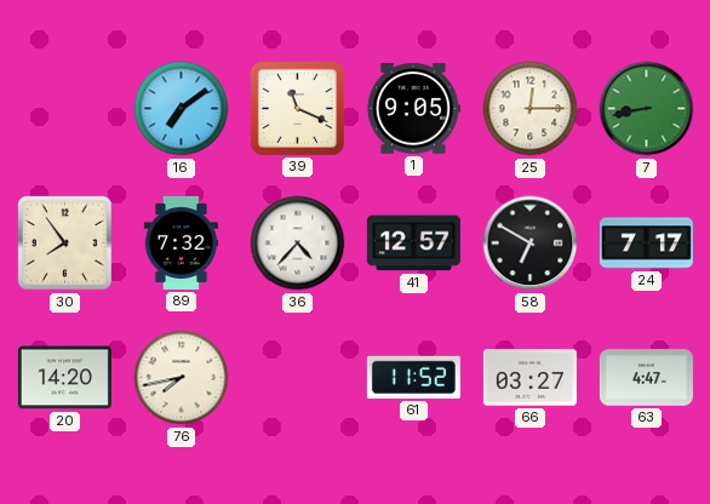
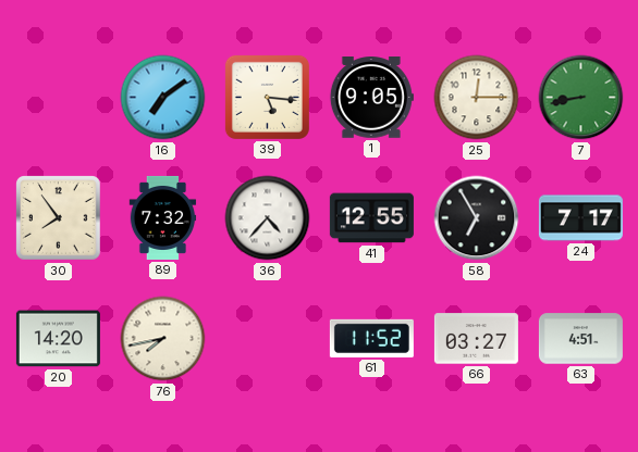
39: 11:19 -> 5:16 (267, 97)
41: 12:57 -> 12:55 (371, 218)
58: 6:50 -> 6:55 (477, 218)
63: 4:47 -> 4:51 (580, 339)
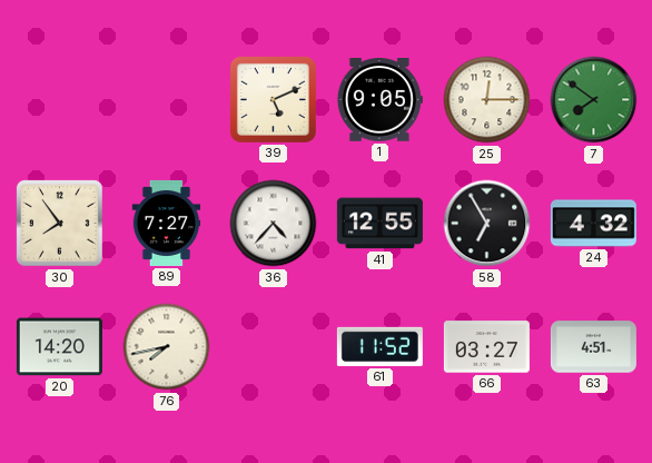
16: 7:09 -> none (163, 98)
39: 5:16 -> 5:11 (273, 99)
7: 8:43 -> 7:51 (594, 100)
89: 7:32 -> 7:27 (167, 223)
24: 7:17 -> 4:32 (593, 224)
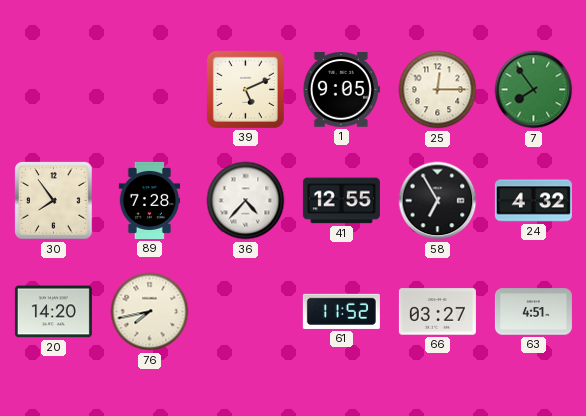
7: 7:51 -> 7:54 (534, 90)
89: 7:27 -> 7:28 (150, 200)
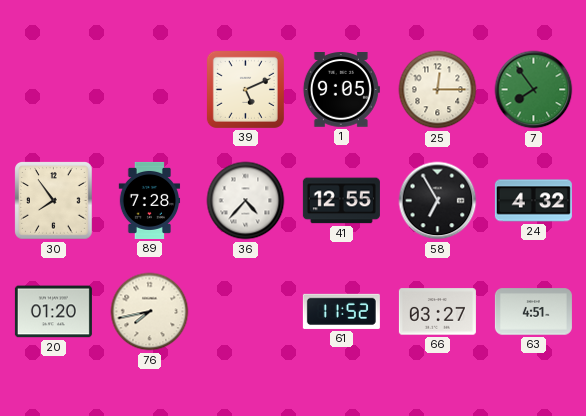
20: 14:20 -> 01:20 (53, 312)
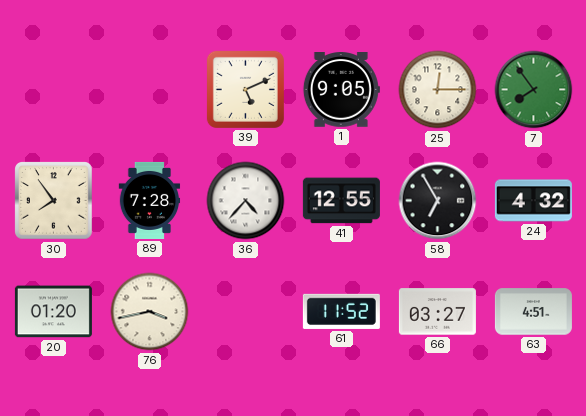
76: 7:43 -> 3:43 (150, 312)
